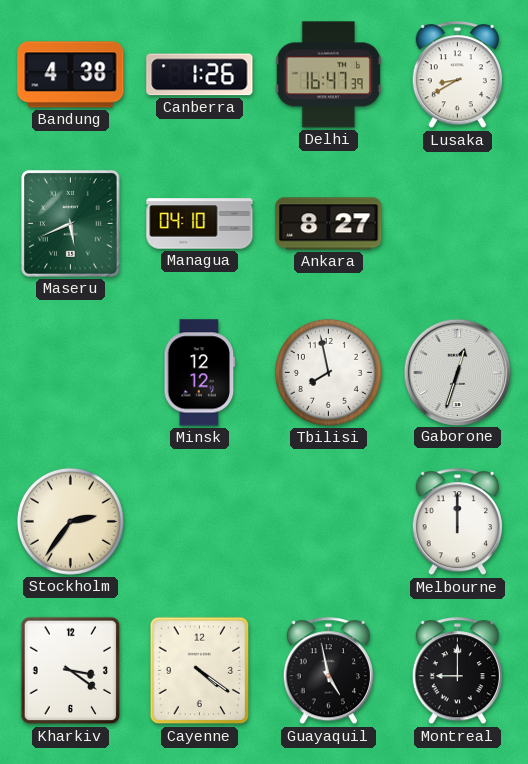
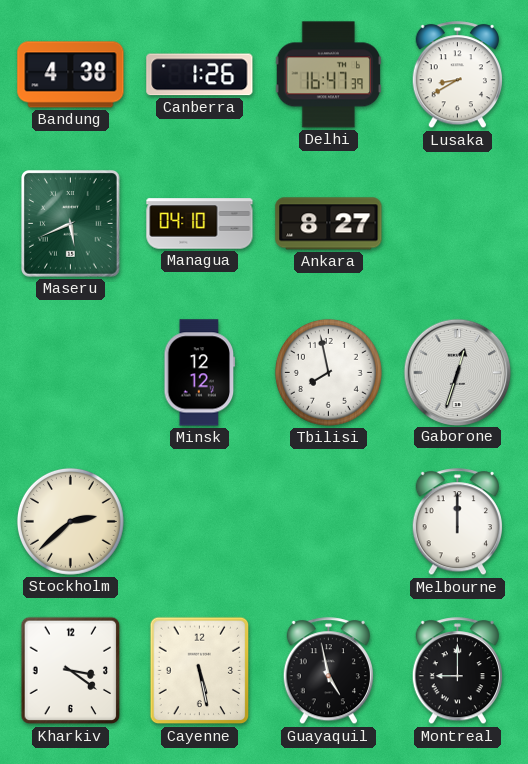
Stockholm: 2:36 -> 2:38 (70, 521)
Cayenne: 4:21 -> 5:28 (200, 671)
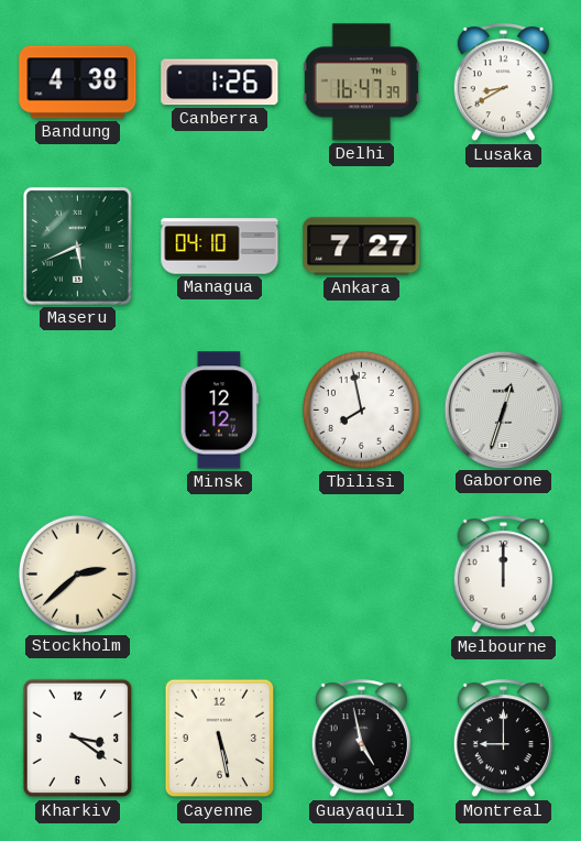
Ankara: 8:27 -> 7:27 (362, 247)
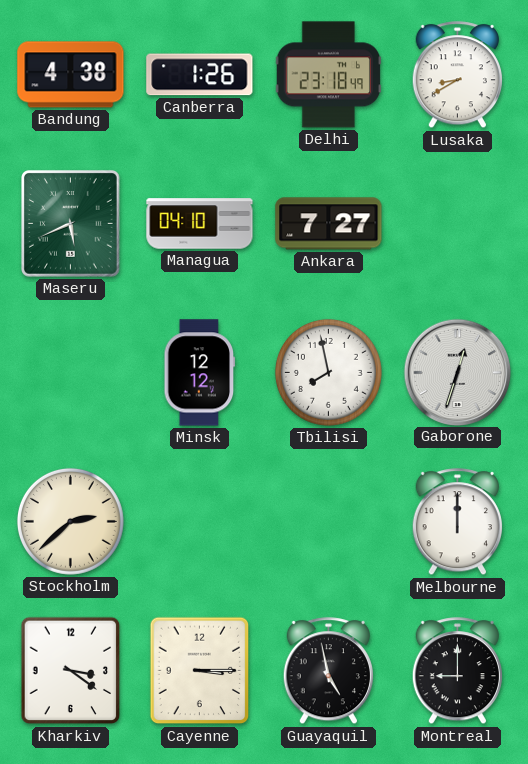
Delhi: 16:47 -> 23:18 (329, 75)
Cayenne: 5:28 -> 3:15 (200, 671)
